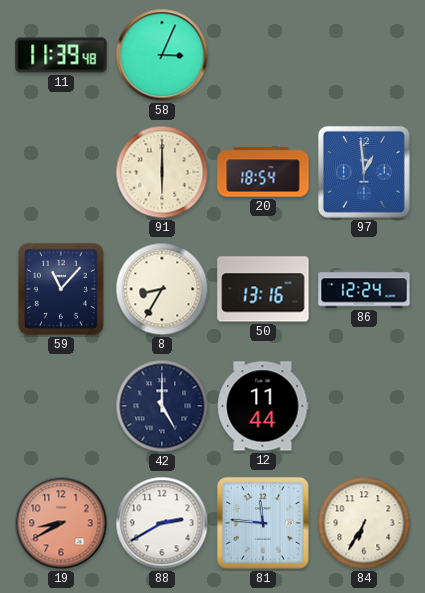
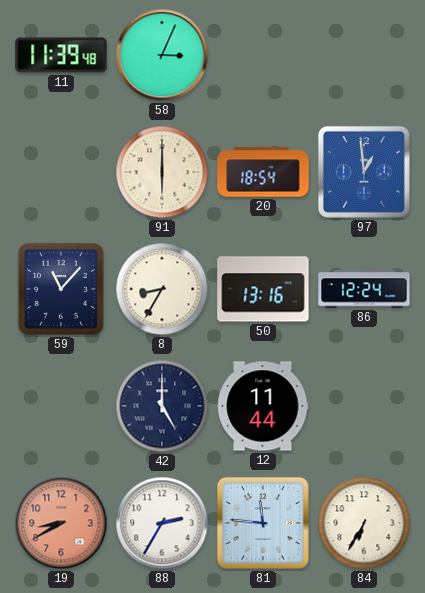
88: 2:40 -> 2:35 (162, 523)
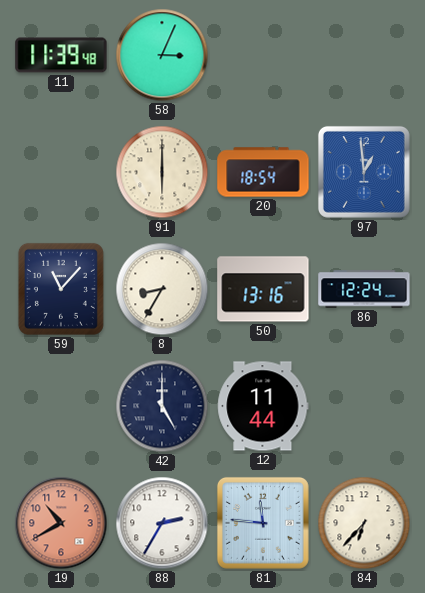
19: 8:40 -> 10:40 (61, 523)
84: 6:35 -> 6:37 (364, 523)
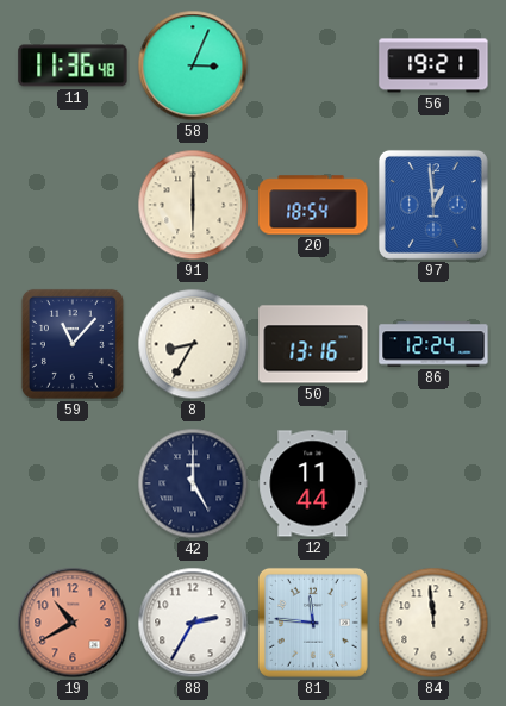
11: 11:39 -> 11:36 (73, 65)
56: none -> 19:21 (433, 65)
84: 6:37 -> 11:59 (433, 623)
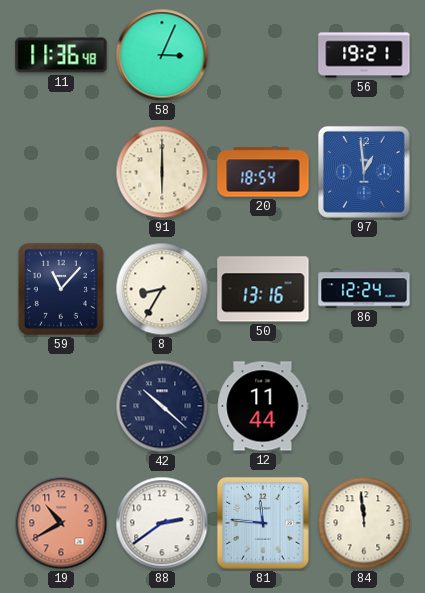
42: 5:00 -> 10:22 (162, 406)
88: 2:35 -> 2:39 (162, 523)
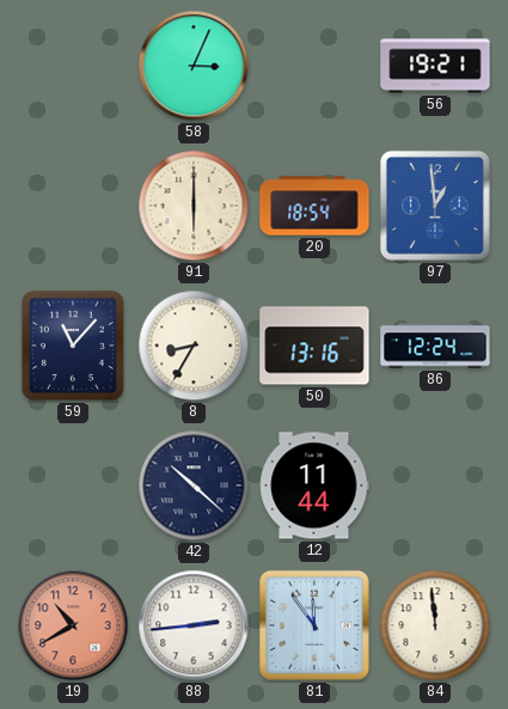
11: 11:36 -> none (61, 55)
88: 2:39 -> 2:44 (194, 625)
81: 11:46 -> 11:54 (314, 625)
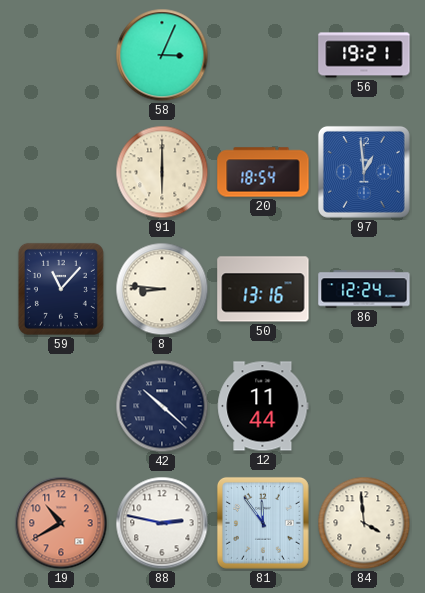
8: 8:35 -> 8:46 (162, 289)
88: 2:44 -> 2:47 (162, 523)
84: 11:59 -> 3:59 (364, 523)
